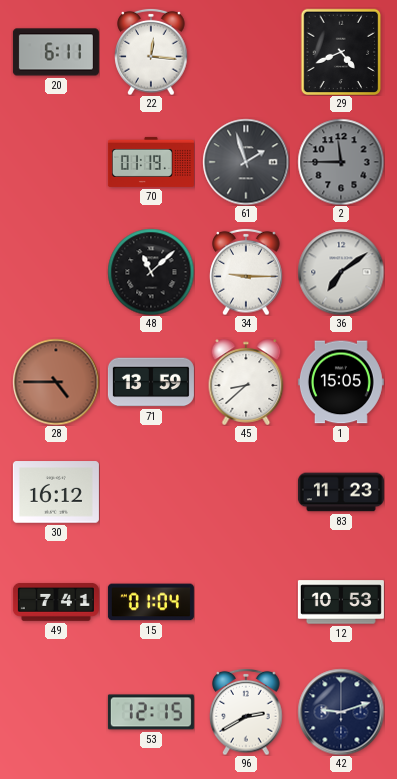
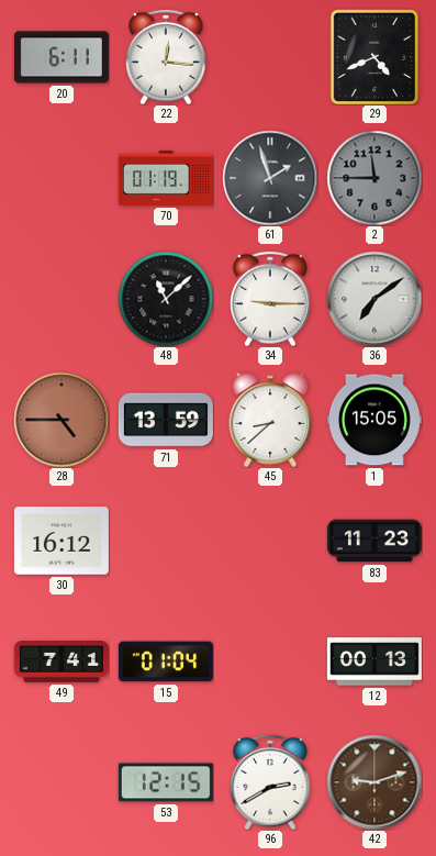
12: 10:53 -> 00:13 (374, 662)
42 dial: navy -> brown (374, 782)
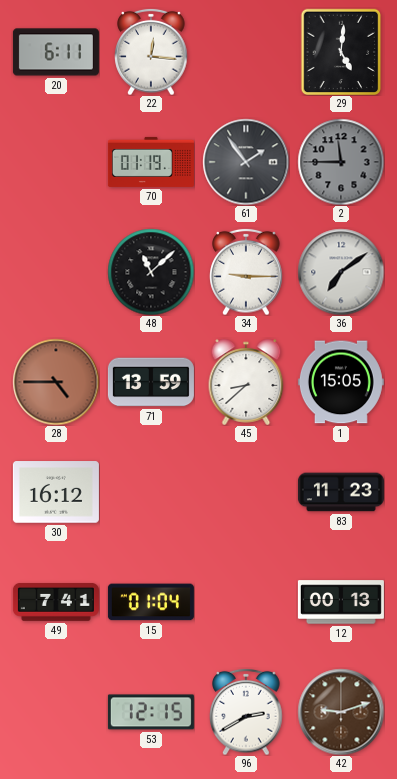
29: 4:41 -> 5:01 (341, 52)
61: 1:57 -> 1:54 (246, 162)
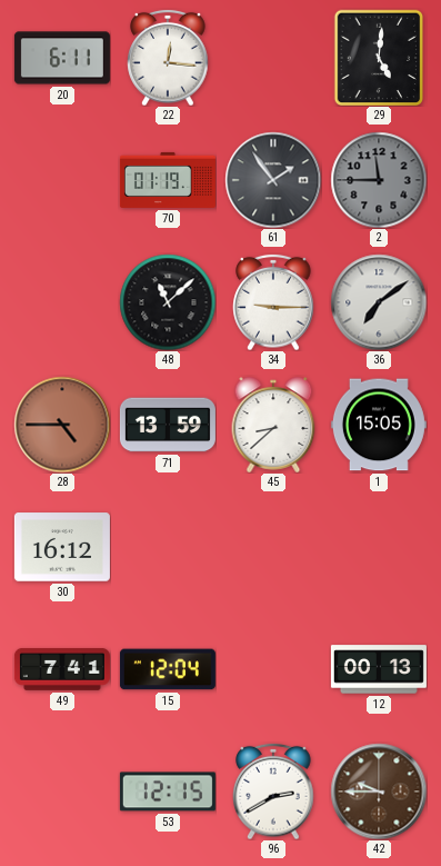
83: 11:23 -> none (341, 492)
15: 01:04 -> 12:04 (168, 669)
42: 9:12 -> 9:45 (379, 792)
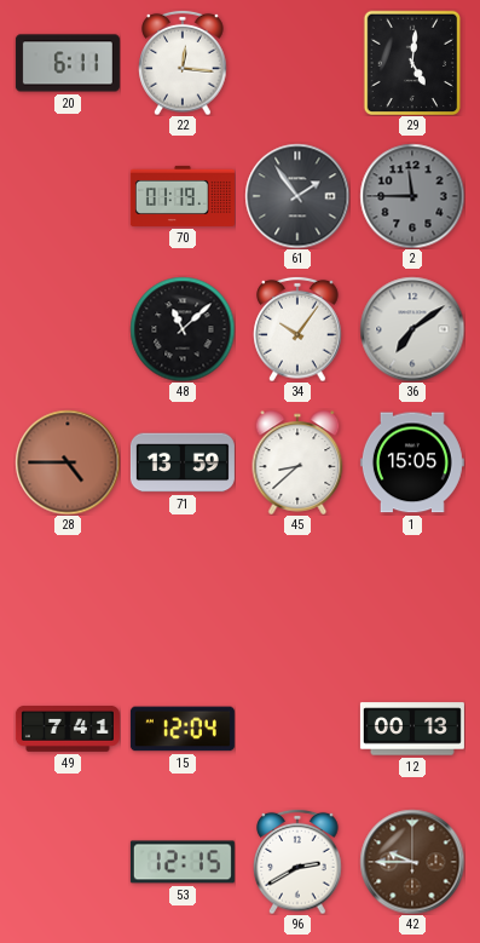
34: 9:15 -> 10:06 (297, 329)
30: 16:12 -> none (62, 547)
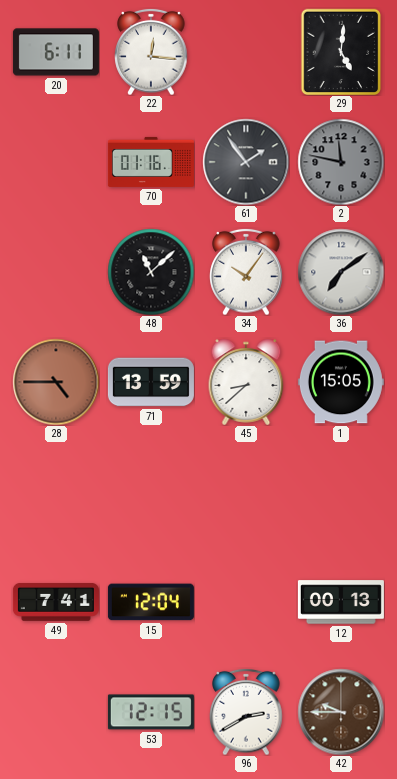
70: 01:19 -> 01:16 (151, 162)
2: 11:45 -> 11:47 (341, 162)
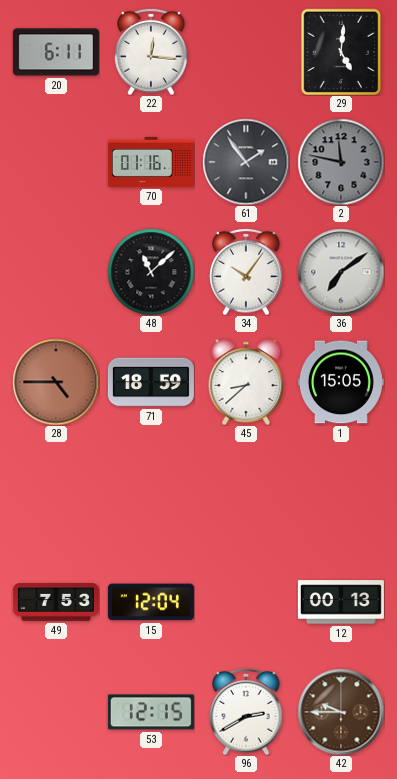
71: 13:59 -> 18:59 (151, 382)
49: 7:41 -> 7:53 (56, 603)
